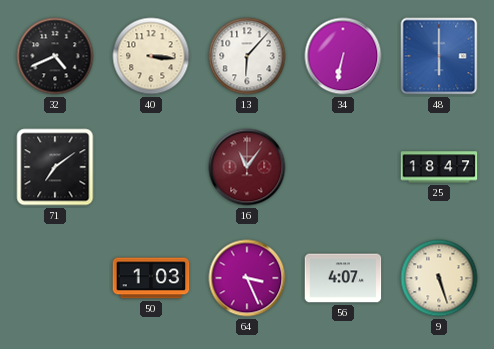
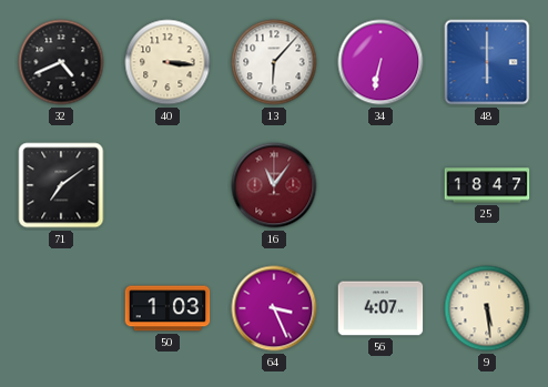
9: 5:27 -> 5:29 (487, 308)
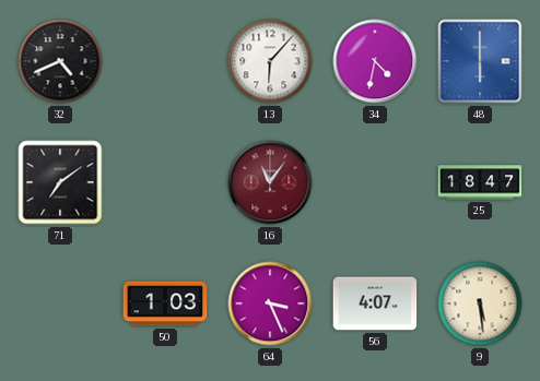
40: 3:16 -> none (168, 62)
34: 6:32 -> 4:32 (375, 61)
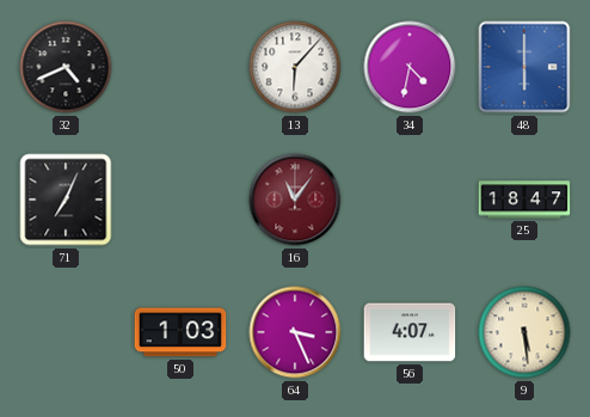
71: 7:09 -> 7:04 (66, 200)
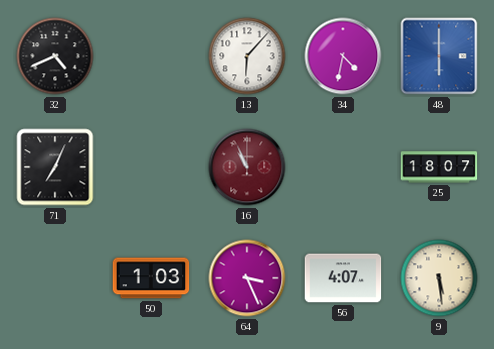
16: 11:06 -> 10:56 (247, 167)
25: 18:47 -> 18:07 (439, 167)
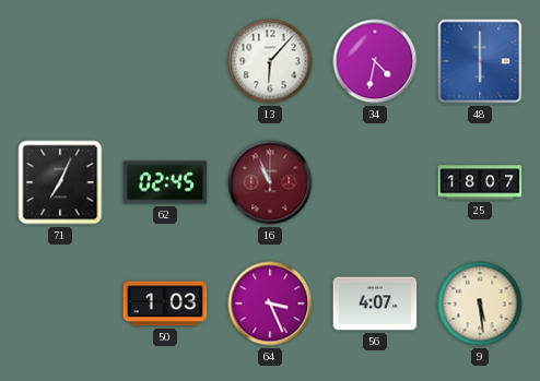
32: 4:41 -> none (55, 56)
62: none -> 02:45 (165, 182)
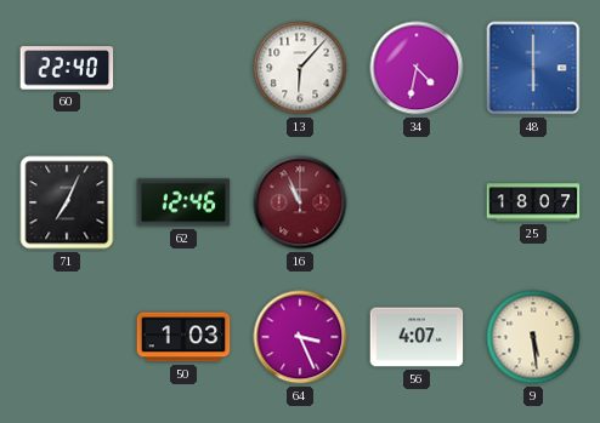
60: none -> 22:40 (67, 68)
62: 02:45 -> 12:46 (183, 202)
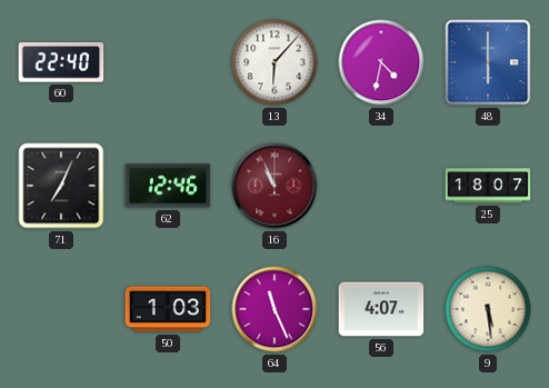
64: 3:26 -> 11:26 (274, 309)
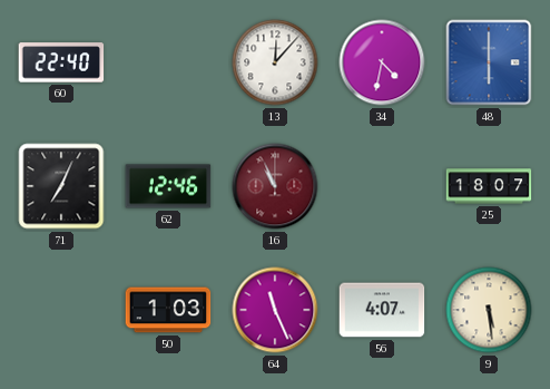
13: 6:07 -> 12:07 (275, 62)
